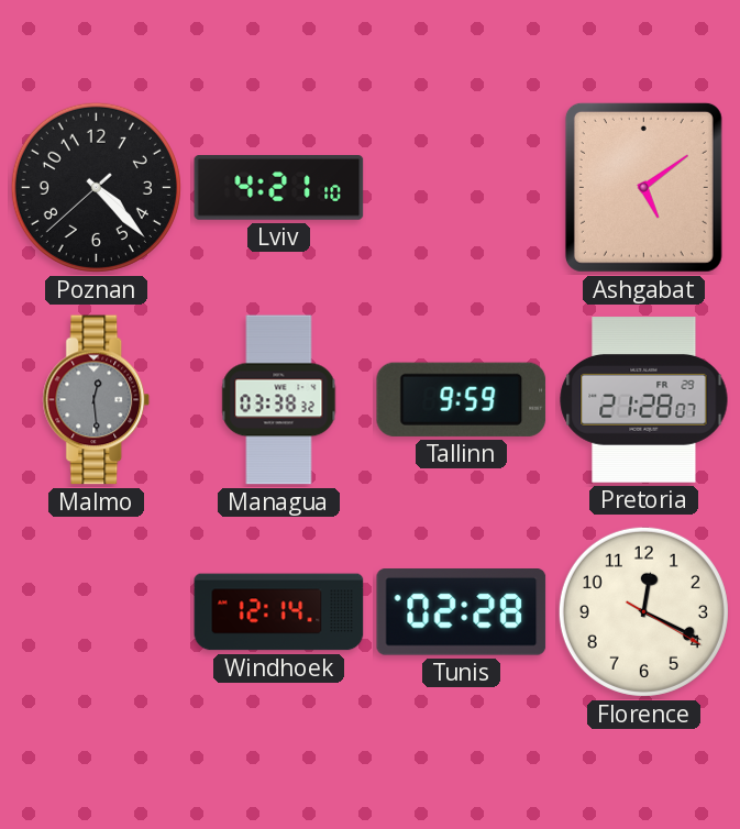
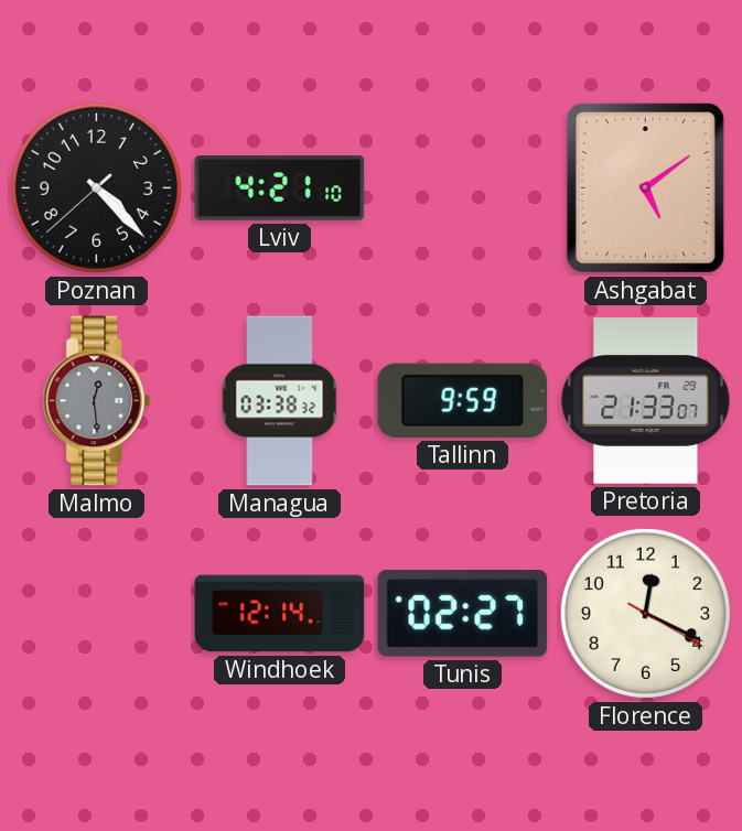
Pretoria: 21:28 -> 21:33 (646, 401)
Tunis: 02:28 -> 02:27 (463, 614)
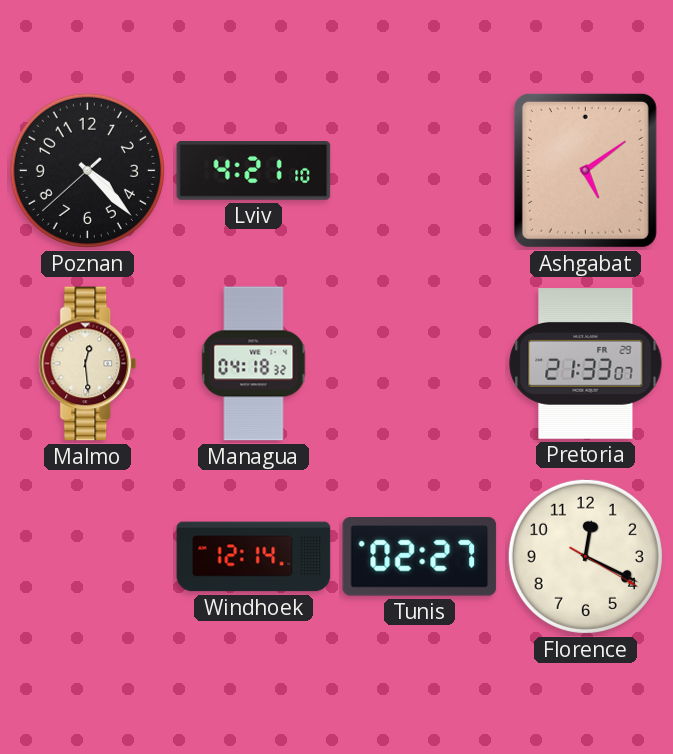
Malmo dial: grey -> cream (88, 364)
Managua: 03:38 -> 04:18 (254, 364)
Tallinn: 9:59 -> none (463, 400)
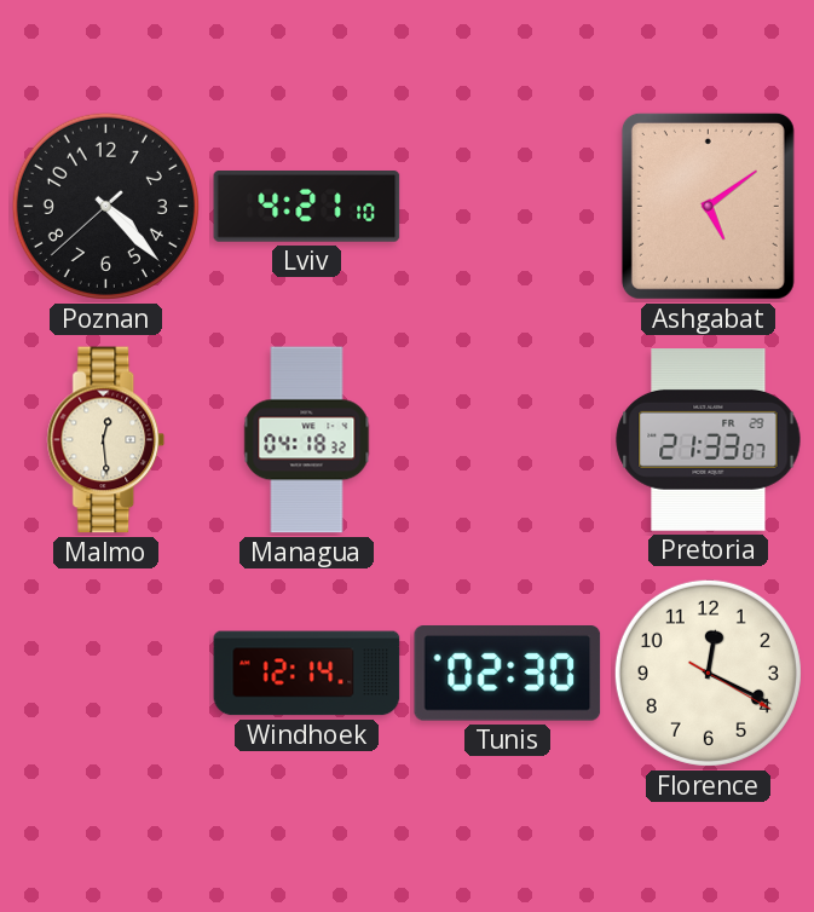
Tunis: 02:27 -> 02:30 (508, 674)
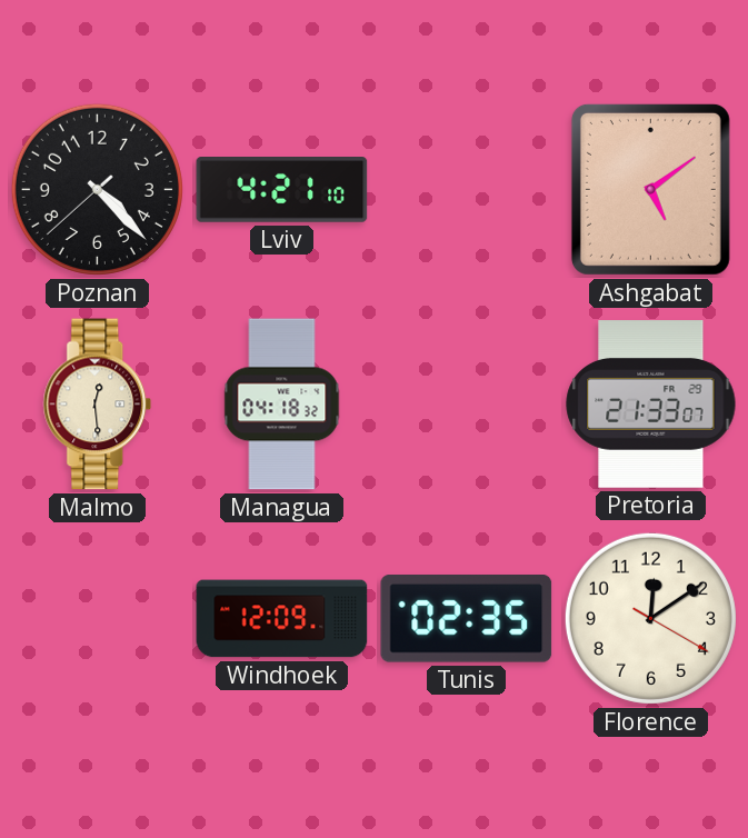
Windhoek: 12:14 -> 12:09 (282, 619)
Tunis: 02:30 -> 02:35 (467, 619)
Florence: 12:19 -> 12:09 (650, 618)
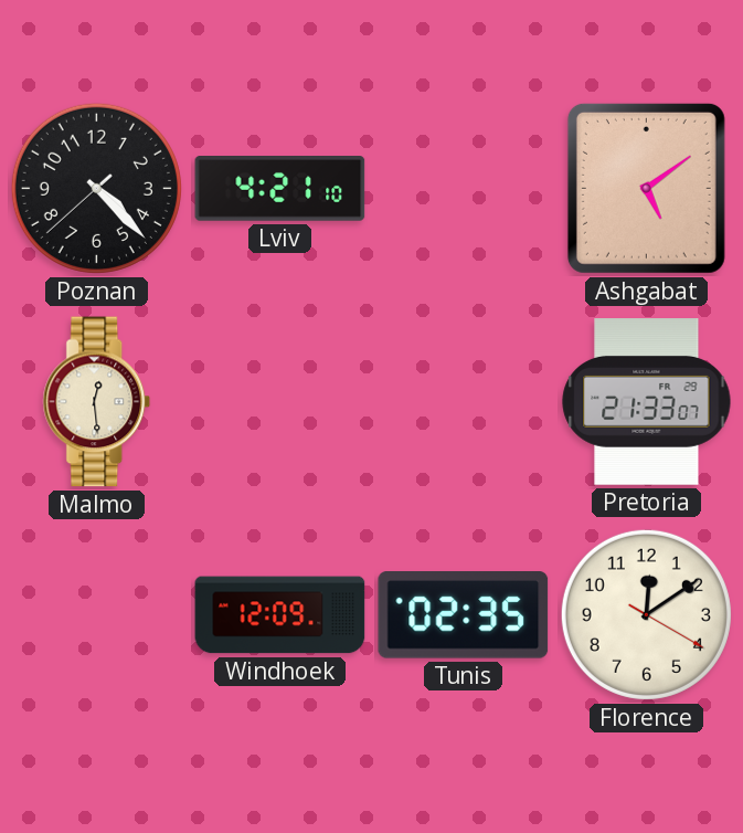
Managua: 04:18 -> none (282, 405)
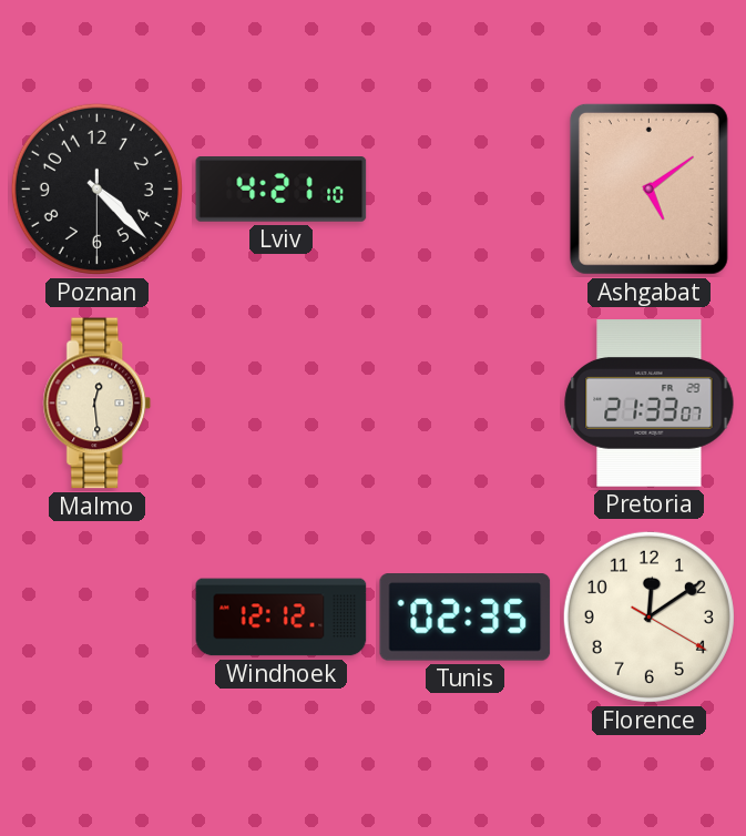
Poznan: 4:22:38 -> 4:22:30 (96, 188)
Windhoek: 12:09 -> 12:12 (282, 618)
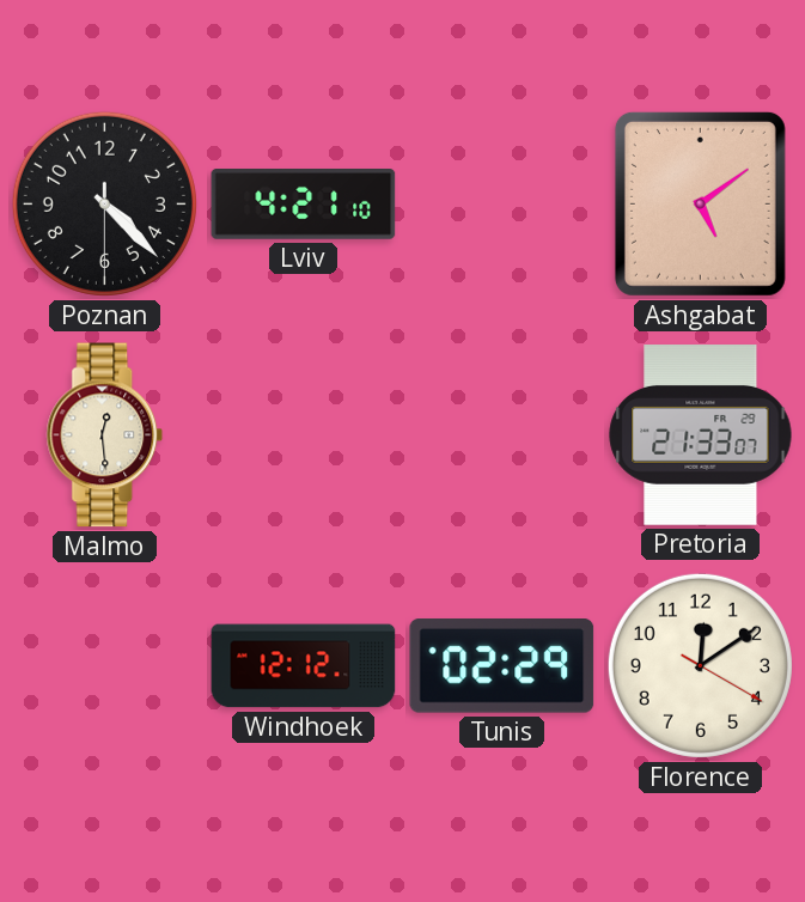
Tunis: 02:35 -> 02:29 (502, 666)
